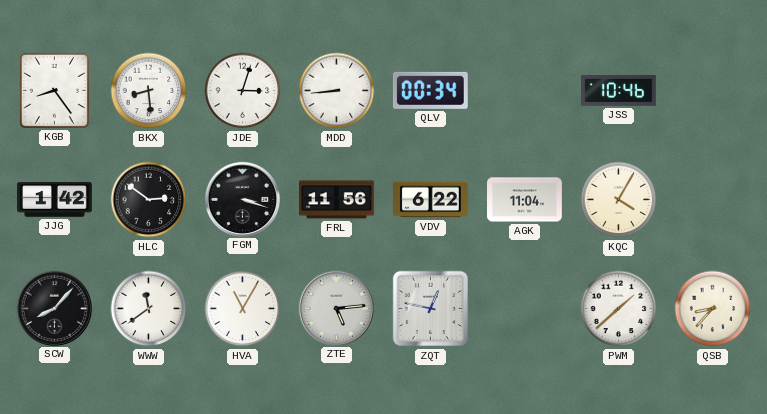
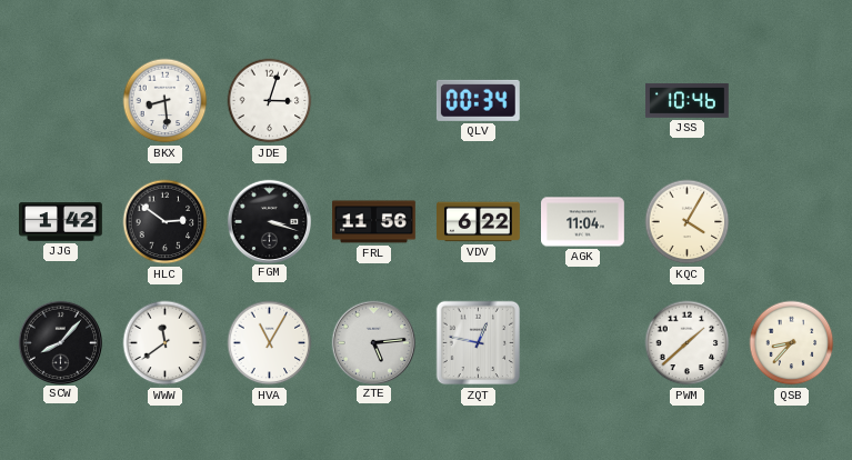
KGB: 8:24 -> none (54, 90)
MDD: 8:44 -> none (337, 91)
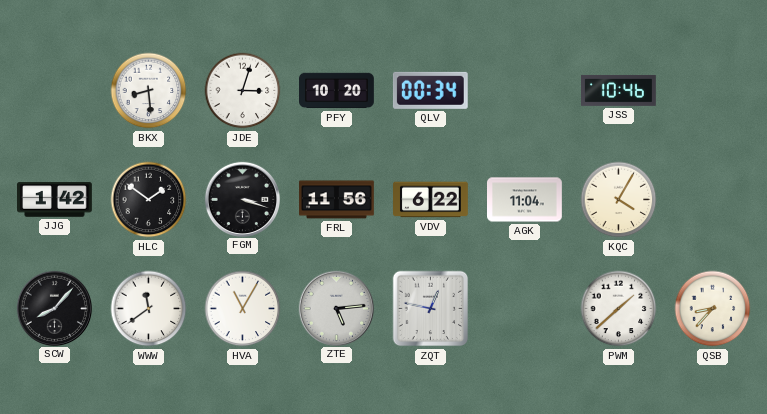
PFY: none -> 10:20 (337, 91)
HLC: 2:51 -> 1:51 (149, 200)
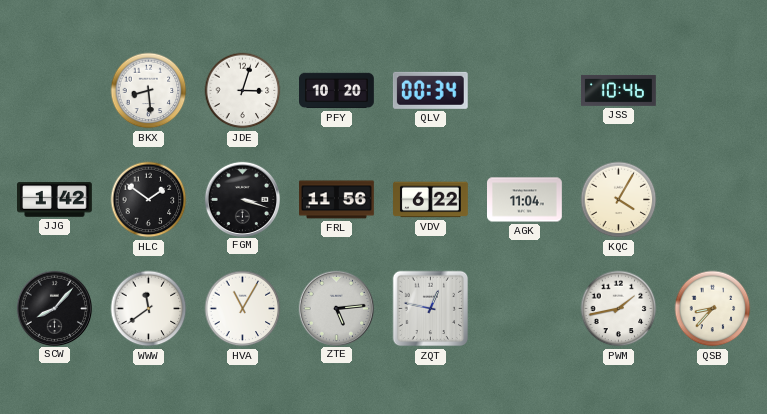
PWM: 1:38 -> 1:43 (619, 309)
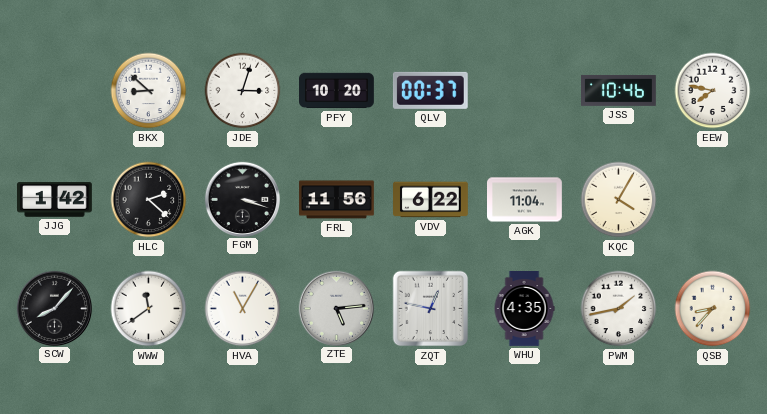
BKX: 8:29 -> 8:52 (149, 91)
QLV: 00:34 -> 00:37 (430, 90)
EEW: none -> 7:47 (713, 91)
HLC: 1:51 -> 2:22 (149, 200)
WHU: none -> 4:35 (524, 309)
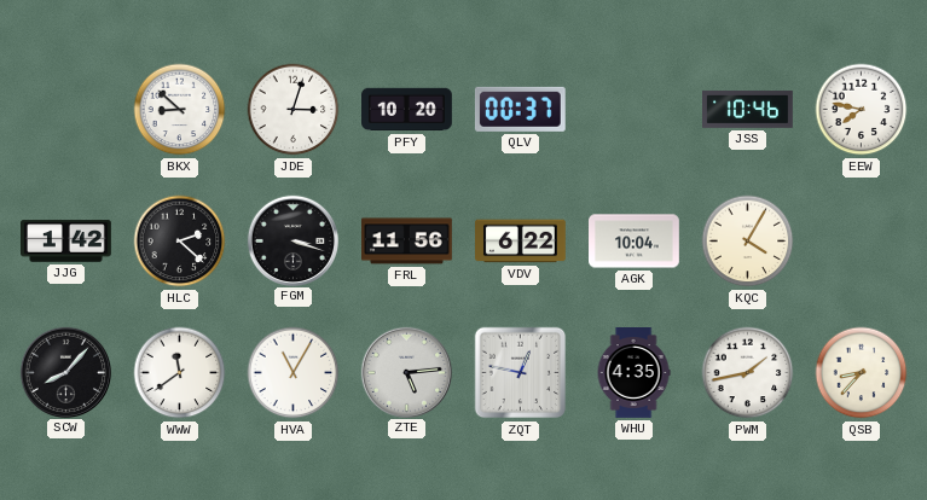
AGK: 11:04 -> 10:04 (635, 242)
